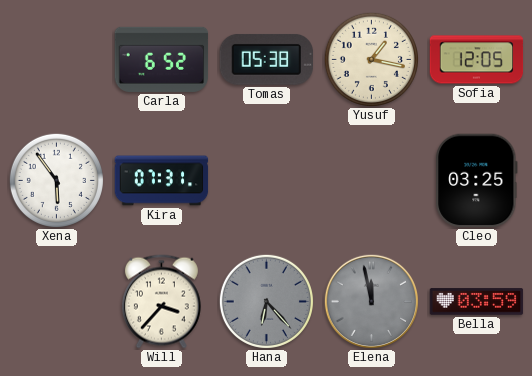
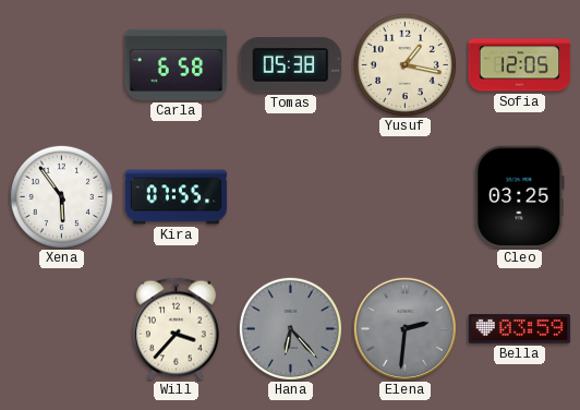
Carla: 6:52 -> 6:58 (177, 64)
Kira: 07:31 -> 07:55 (177, 197)
Elena: 11:58 -> 2:31 (404, 328)
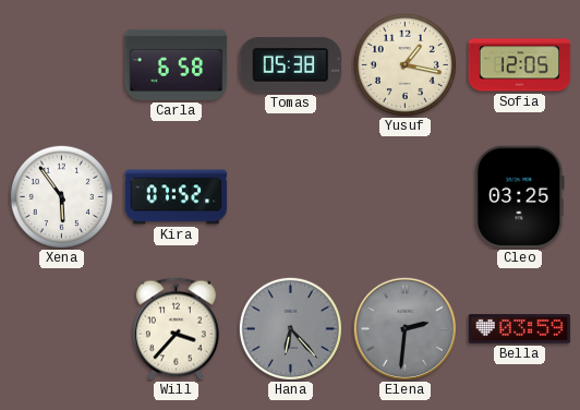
Kira: 07:55 -> 07:52 (177, 197)
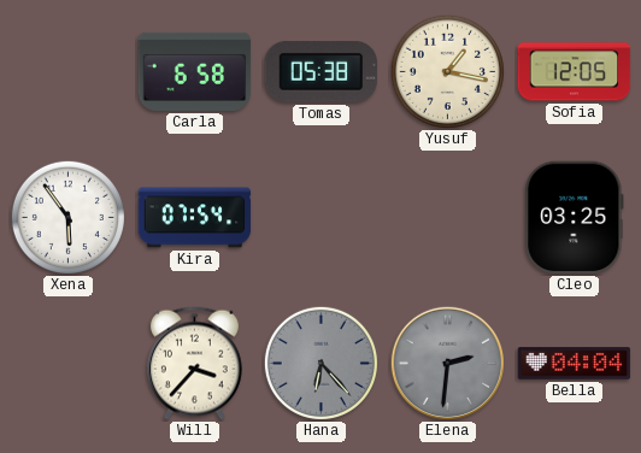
Kira: 07:52 -> 07:54 (195, 218)
Bella: 03:59 -> 04:04 (575, 364)
